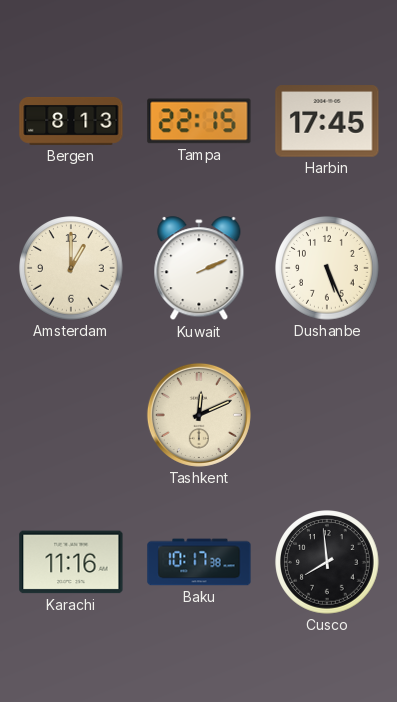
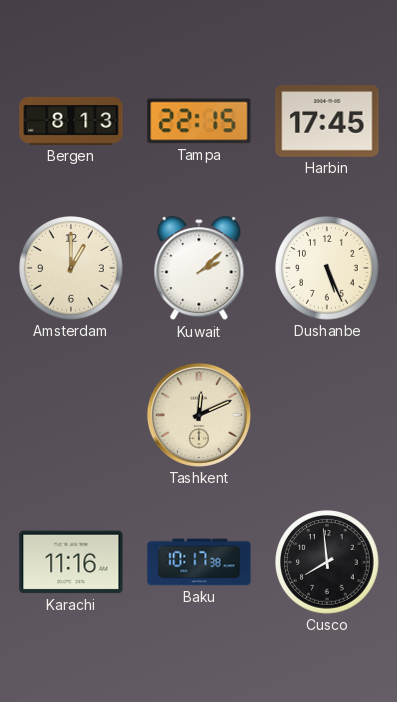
Kuwait: 2:11 -> 2:08 (199, 269)
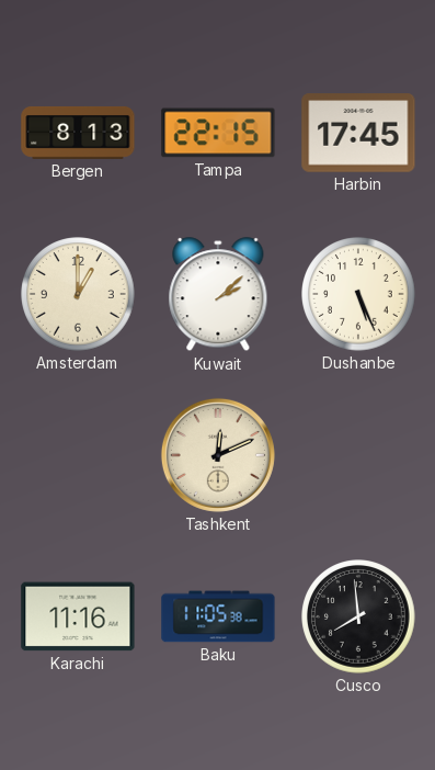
Baku: 10:17 -> 11:05 (218, 616)
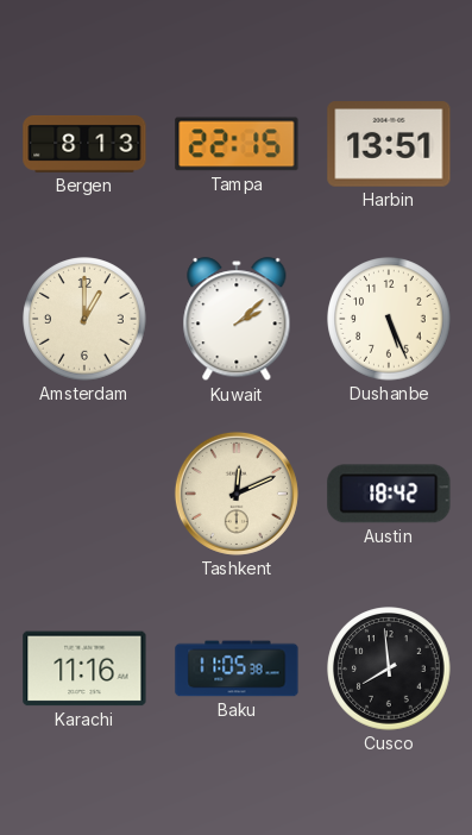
Harbin: 17:45 -> 13:51 (389, 144)
Austin: none -> 18:42 (389, 494)
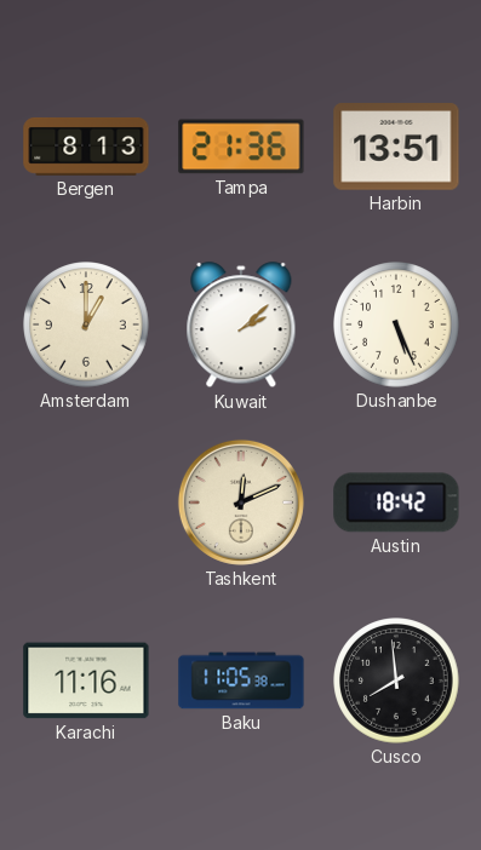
Tampa: 22:15 -> 21:36 (241, 147)
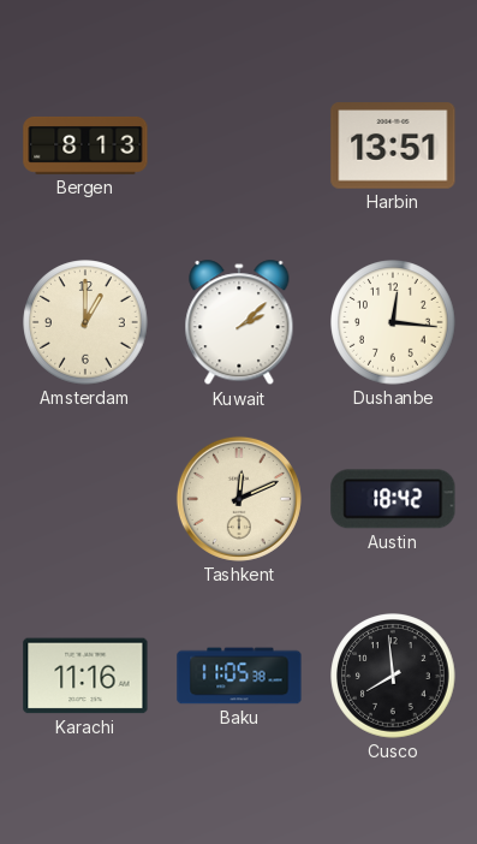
Tampa: 21:36 -> none (241, 147)
Dushanbe: 5:26 -> 12:16 (393, 322)
